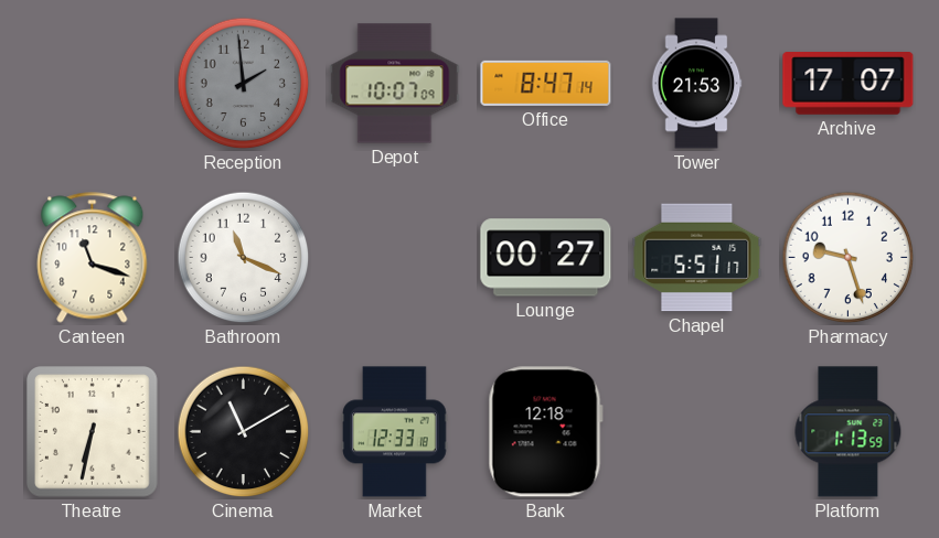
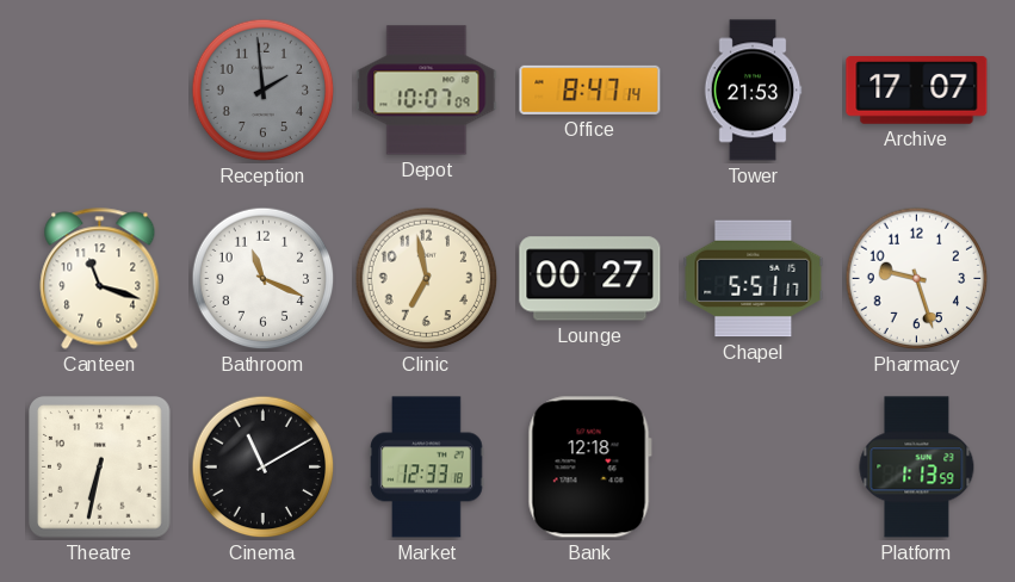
Clinic: none -> 6:58 (427, 279)
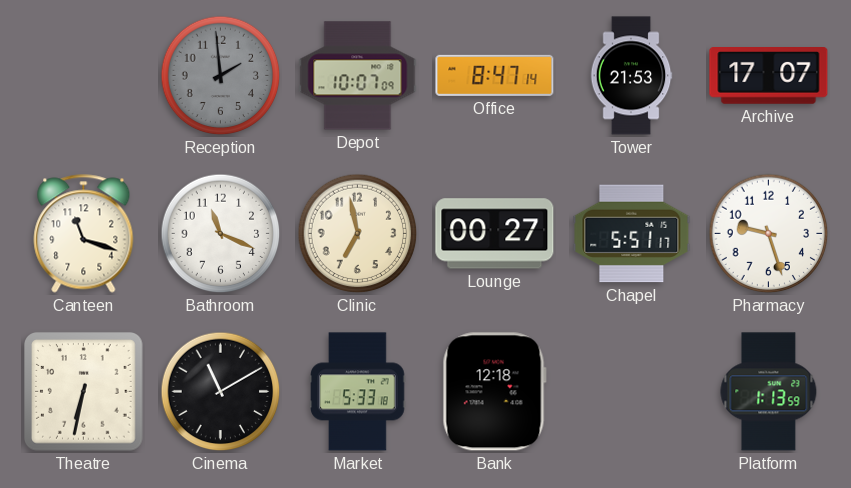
Market: 12:33 -> 5:33 (358, 392)
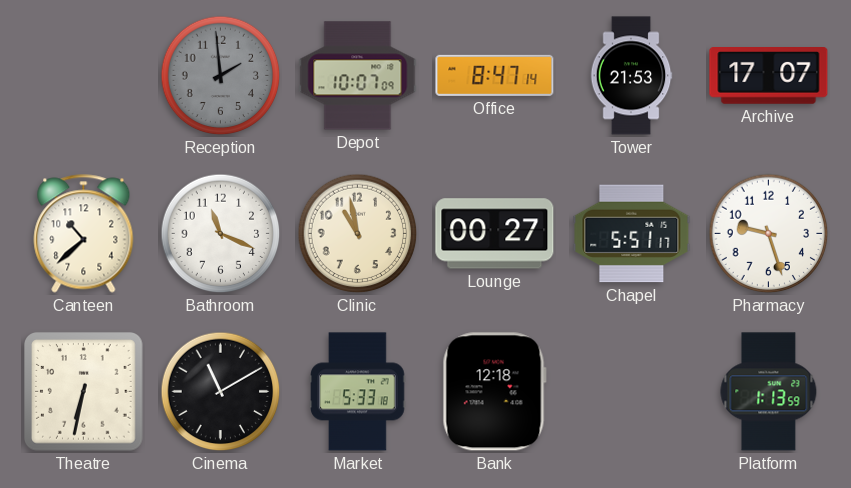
Canteen: 11:18 -> 10:38 (84, 234)
Clinic: 6:58 -> 10:58 (358, 234)
